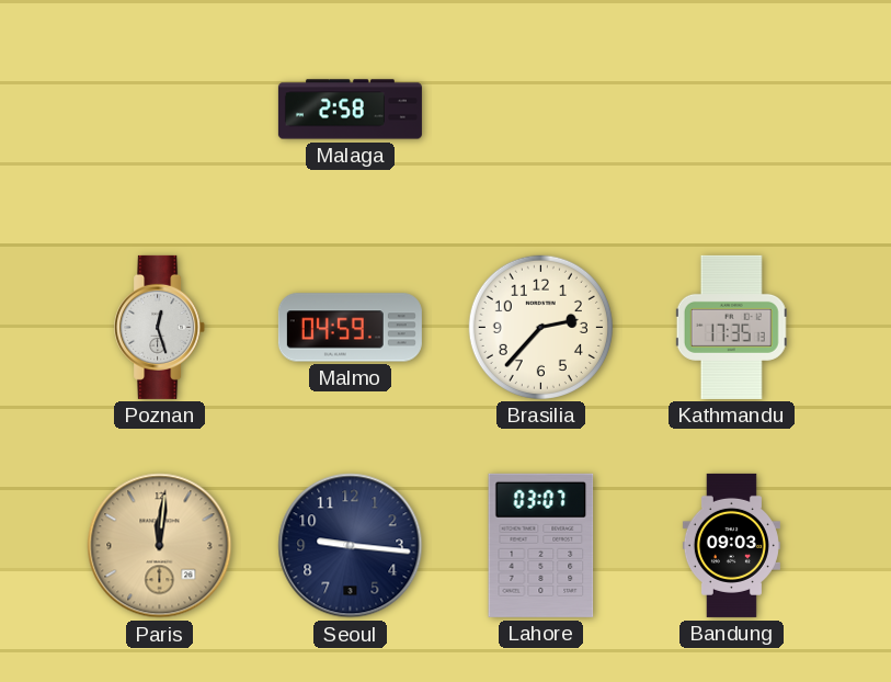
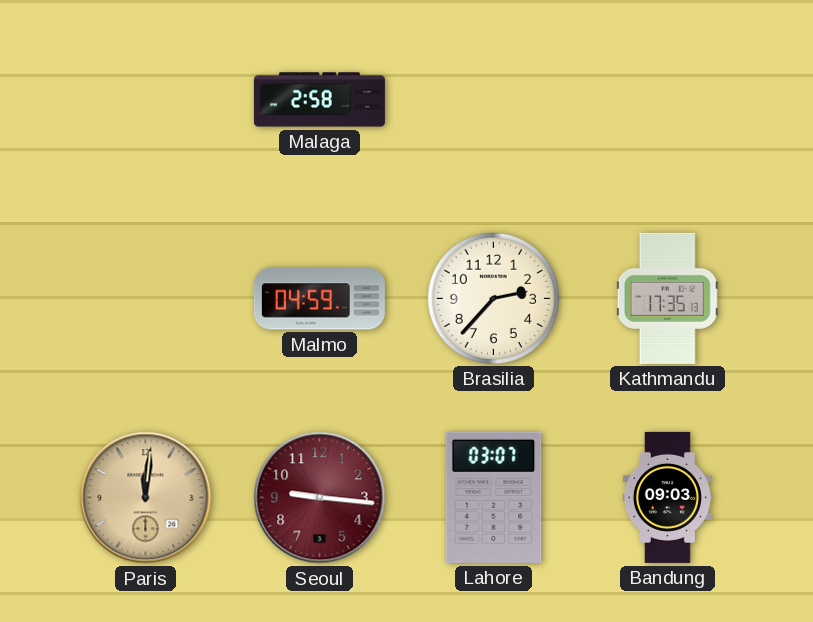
Poznan: 12:27 -> none (160, 327)
Seoul dial: navy -> burgundy (320, 498)
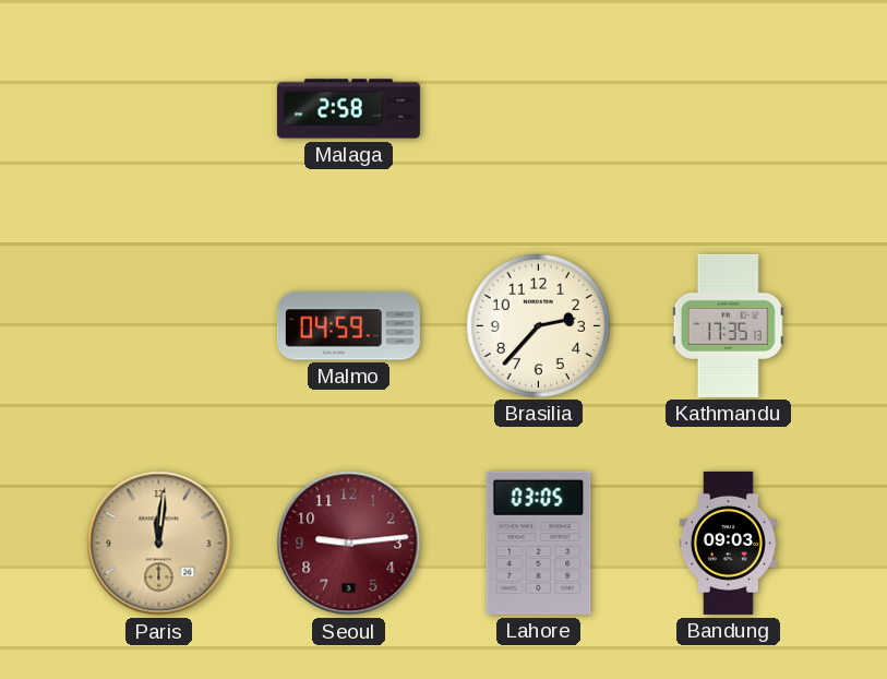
Seoul: 9:16 -> 9:14 (349, 544)
Lahore: 03:07 -> 03:05 (539, 543)
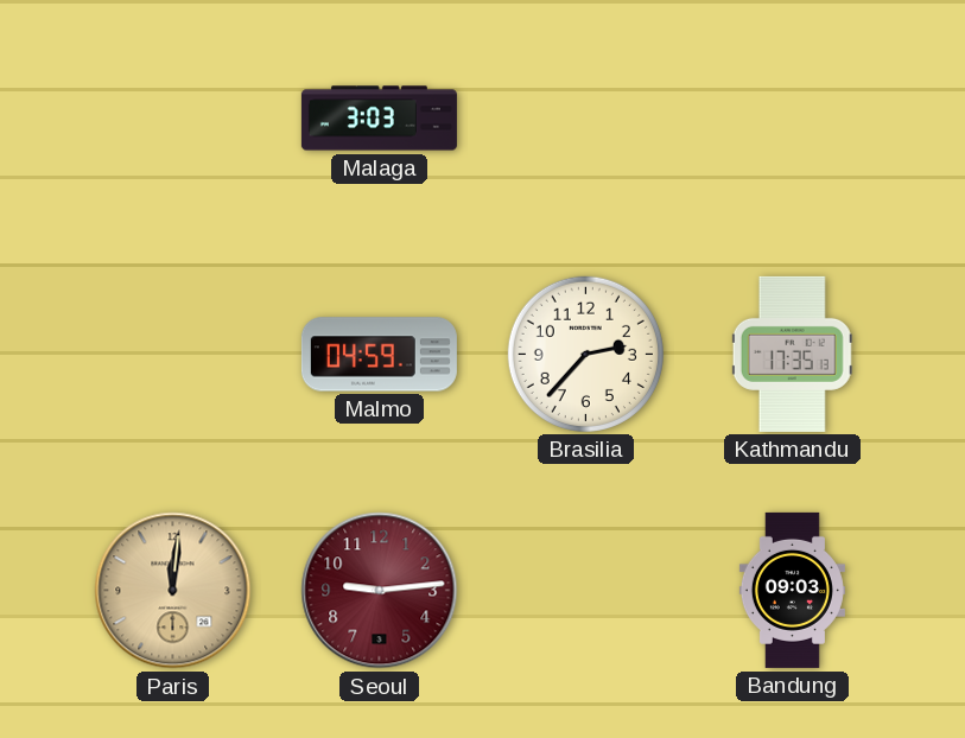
Malaga: 2:58 -> 3:03 (379, 119)
Lahore: 03:05 -> none (539, 543)
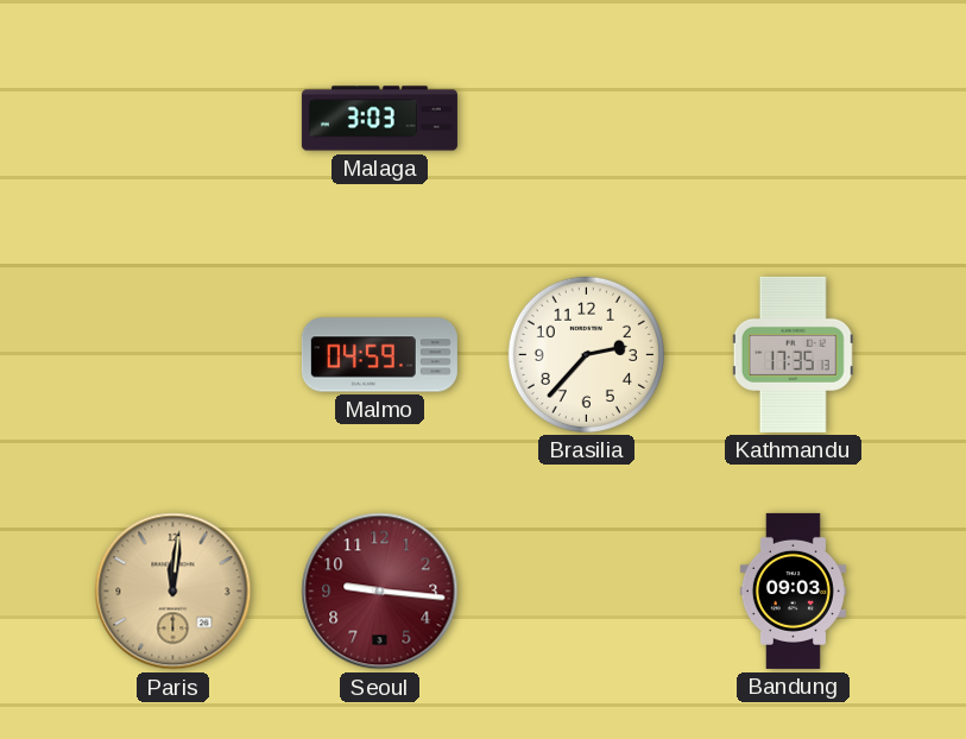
Seoul: 9:14 -> 9:16 (380, 592)
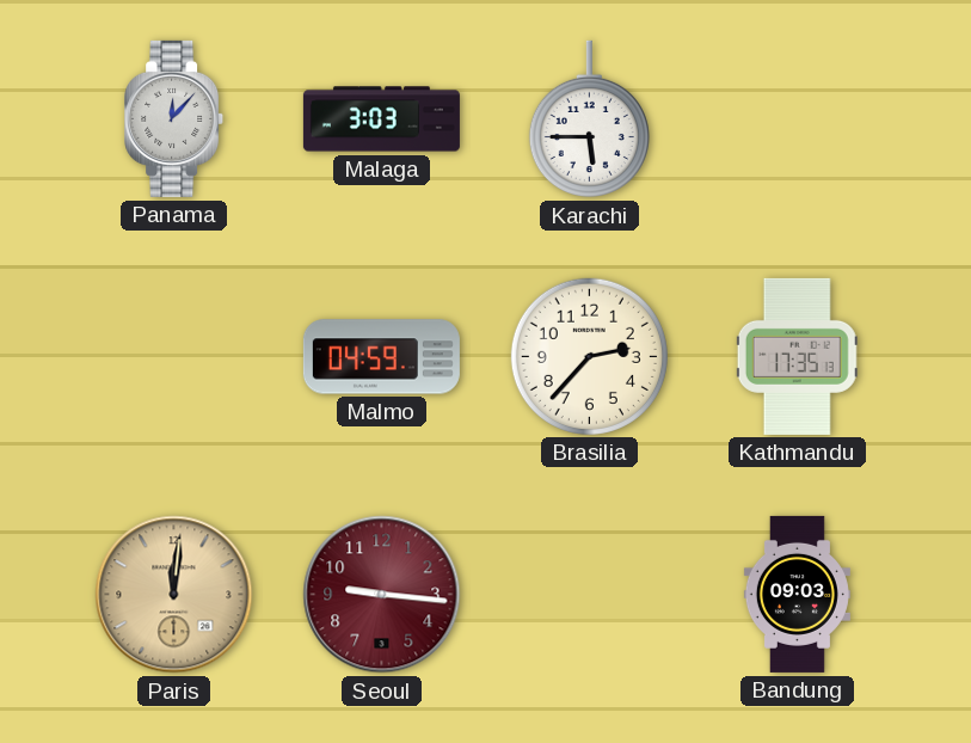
Panama: none -> 12:07 (174, 118)
Karachi: none -> 5:45 (589, 119)
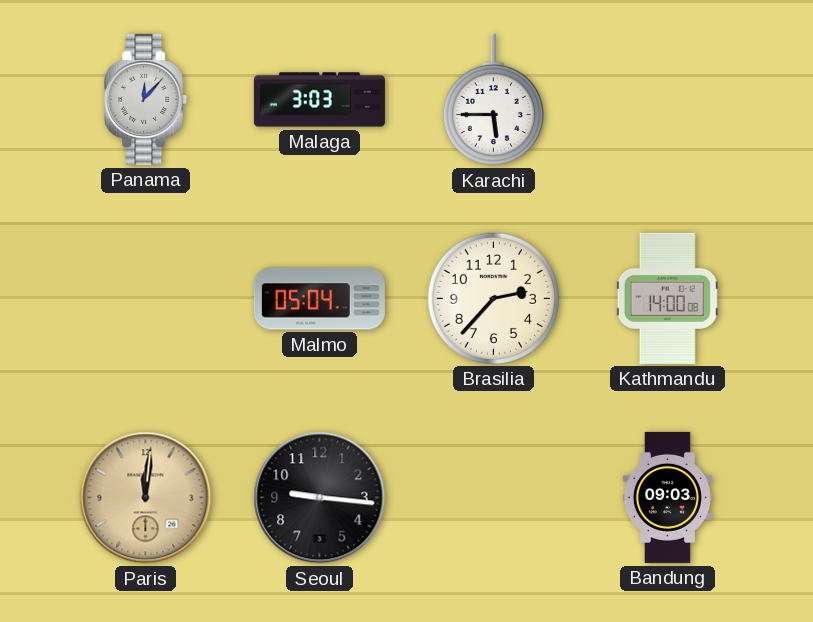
Malmo: 04:59 -> 05:04 (319, 299)
Kathmandu: 17:35 -> 14:00 (667, 298)
Seoul dial: burgundy -> black (320, 498)
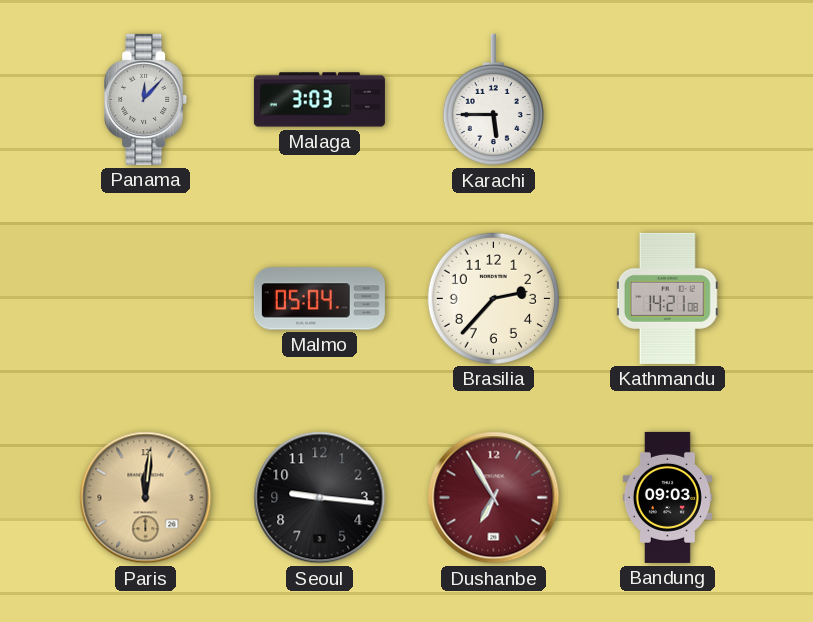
Kathmandu: 14:00 -> 14:21 (667, 298)
Dushanbe: none -> 6:55 (494, 498)
